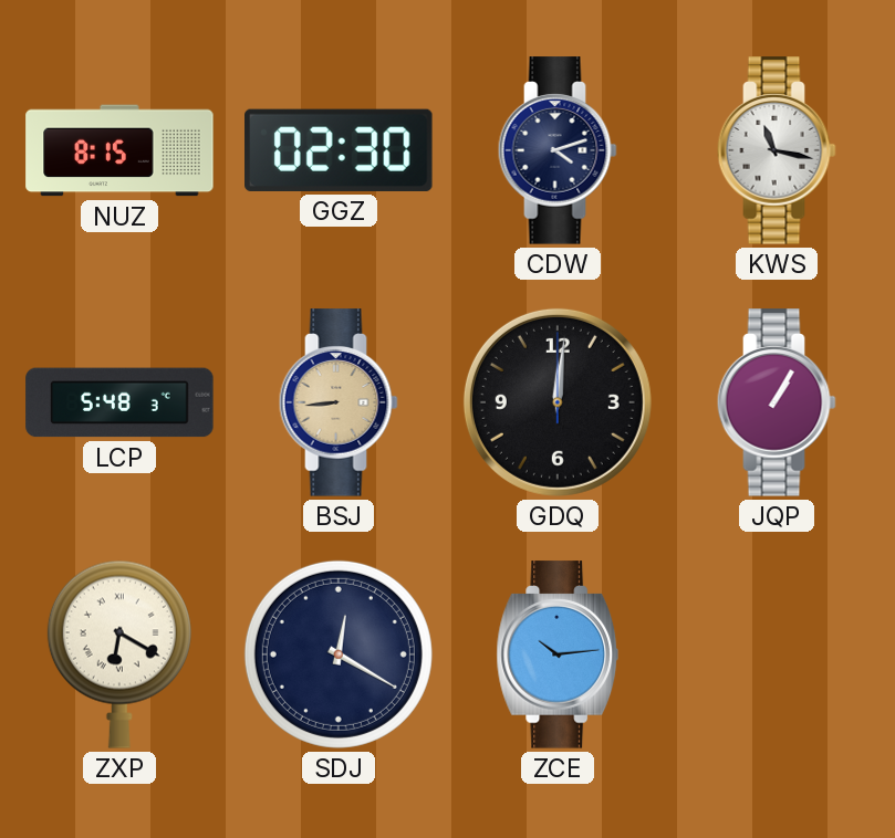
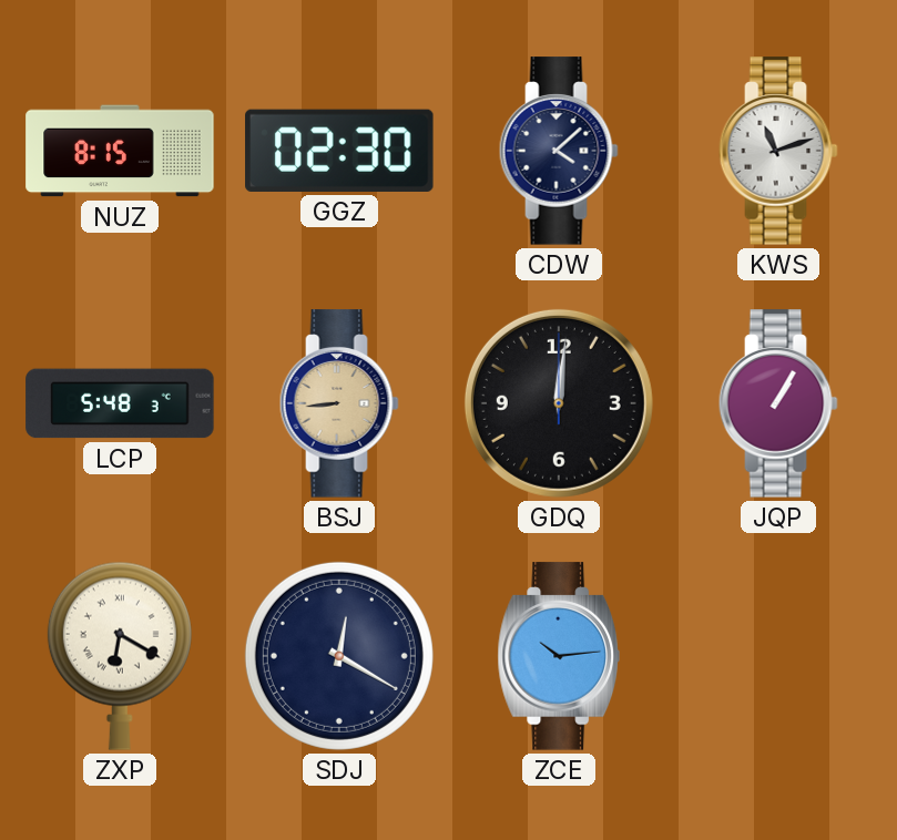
CDW: 4:12 -> 4:08 (559, 151)
KWS: 11:17 -> 11:12 (778, 151)
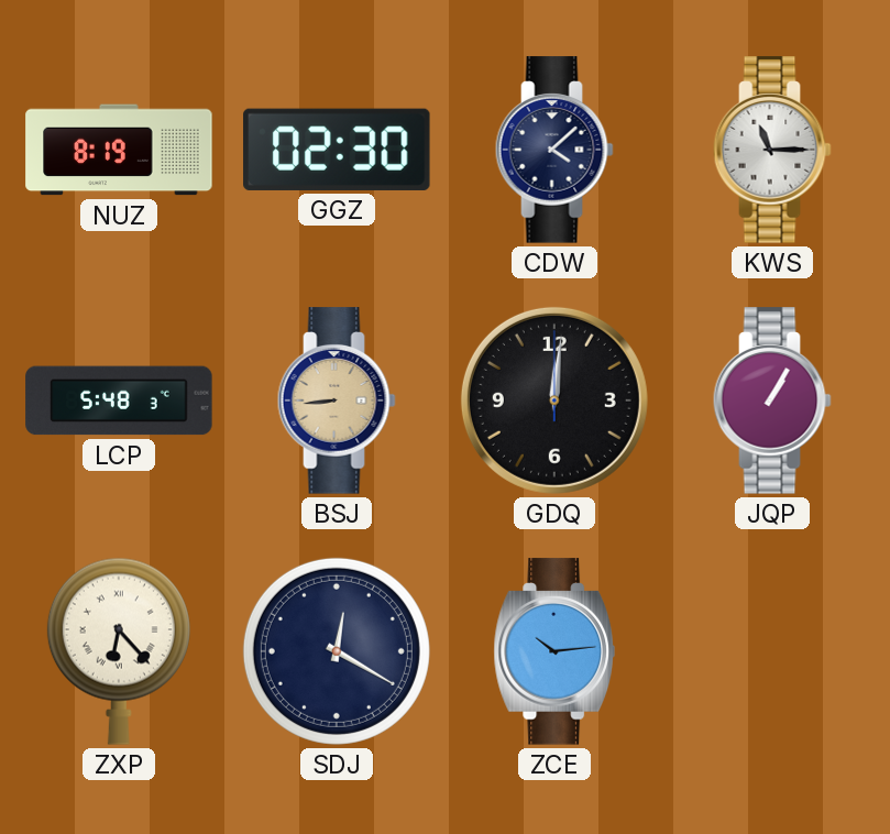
NUZ: 8:15 -> 8:19 (119, 150)
KWS: 11:12 -> 11:15 (772, 150)
ZXP: 6:20 -> 6:23 (119, 651)
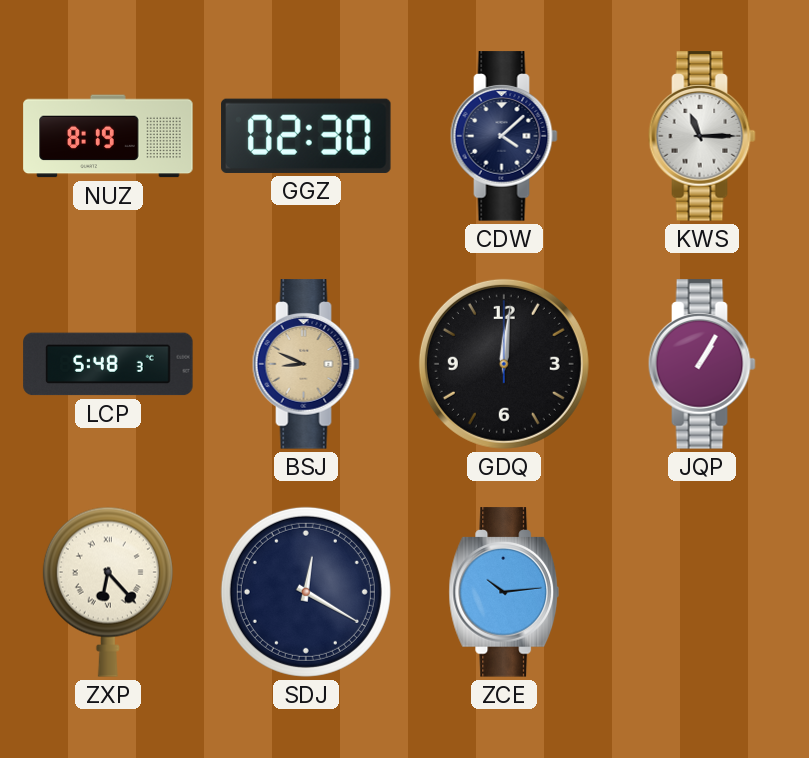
BSJ: 8:44 -> 8:49 (306, 364)
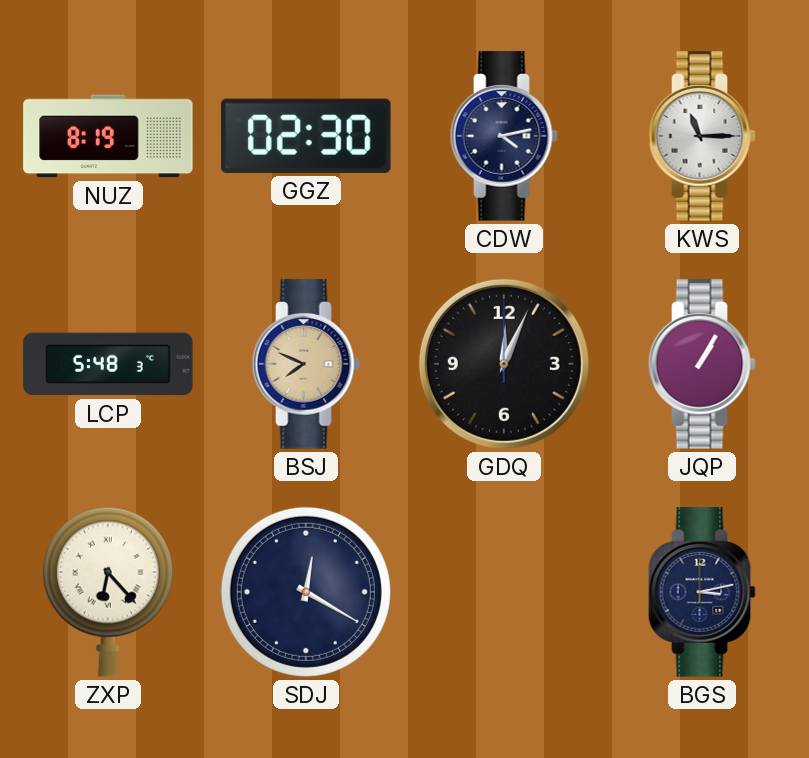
CDW: 4:08 -> 4:13 (504, 136)
BSJ: 8:49 -> 7:49 (306, 364)
GDQ: 12:01 -> 12:04 (504, 364)
ZCE: 10:14 -> none (503, 592)
BGS: none -> 3:13 (702, 592)
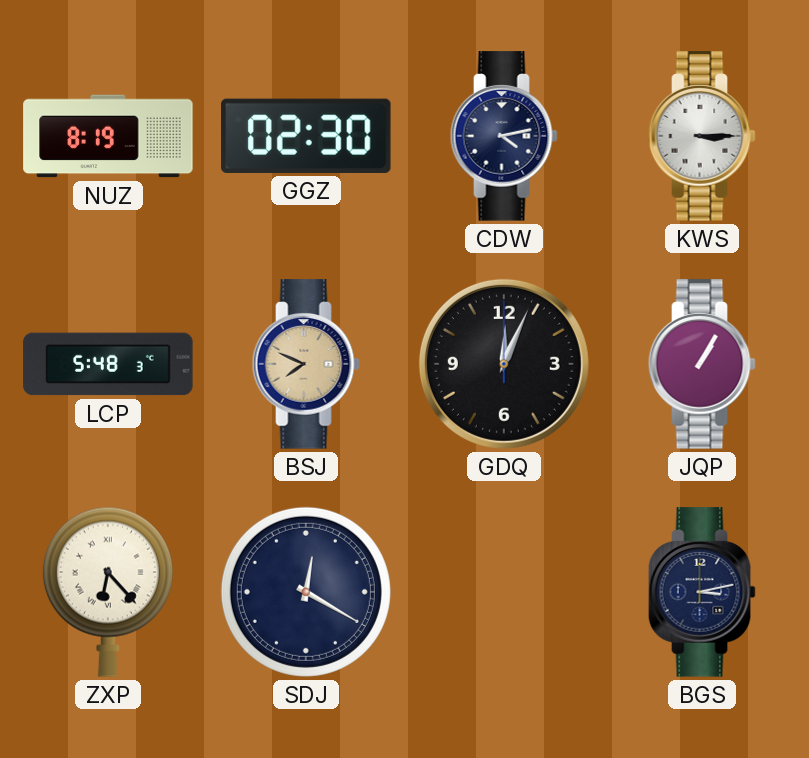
KWS: 11:15 -> 3:15 (702, 136)
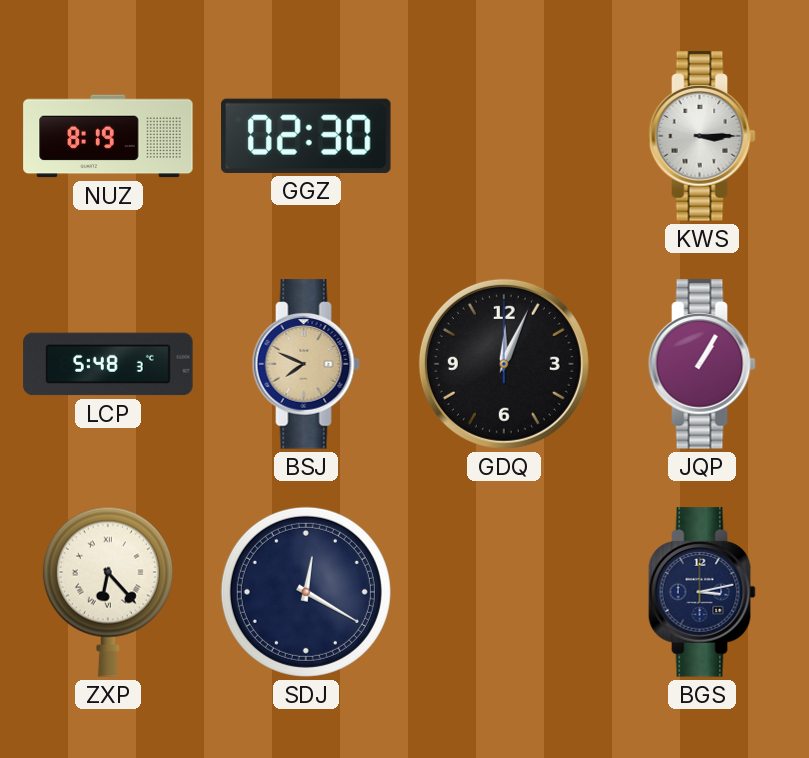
CDW: 4:13 -> none (504, 136)
